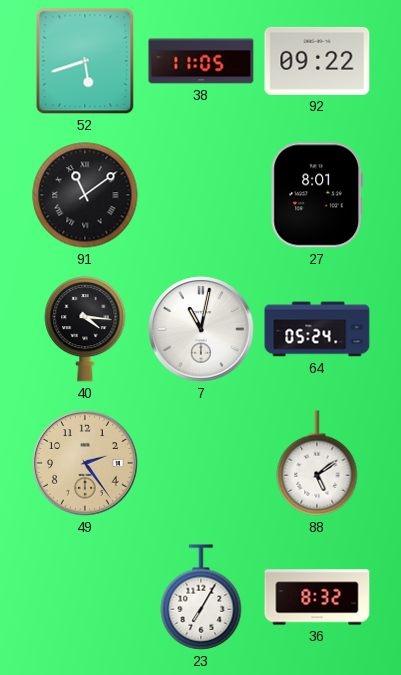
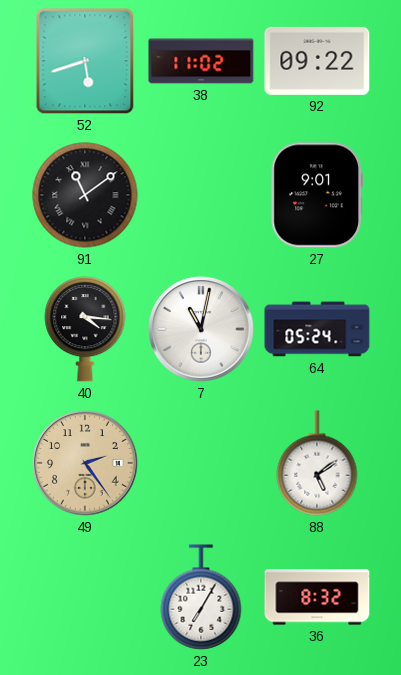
38: 11:05 -> 11:02 (201, 61)
27: 8:01 -> 9:01 (317, 195)
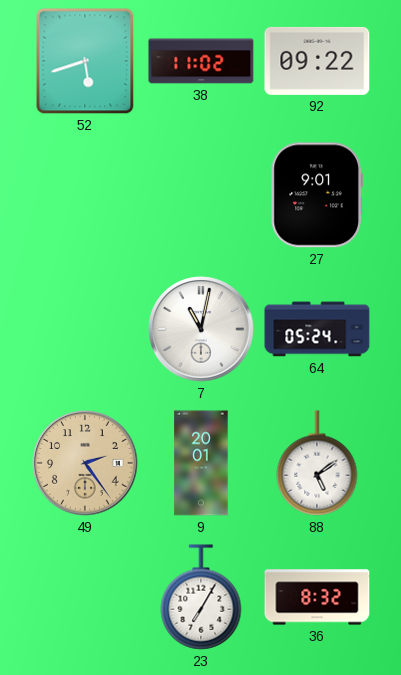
91: 11:09 -> none (85, 195)
40: 4:16 -> none (85, 329)
9: none -> 20:01 (201, 463)
